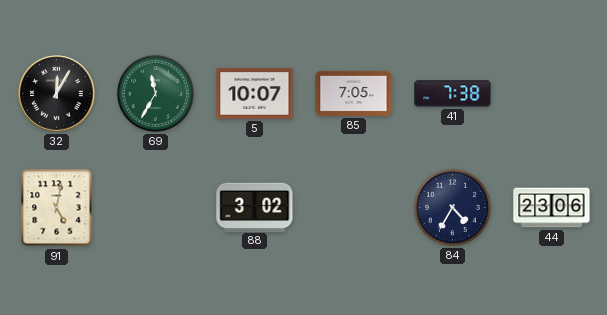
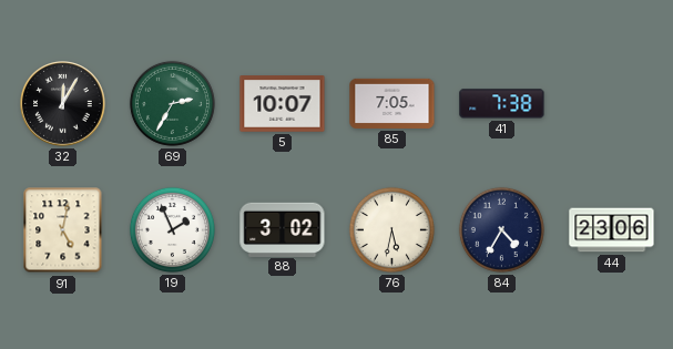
69: 11:35 -> 2:35 (172, 103)
19: none -> 1:56 (172, 229)
76: none -> 5:32 (391, 229)
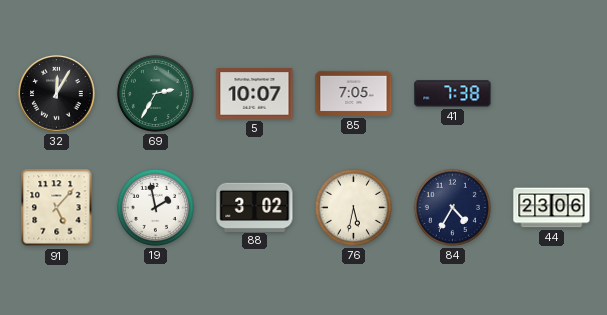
91: 5:02 -> 5:07 (57, 208)
19: 1:56 -> 1:58 (155, 207)
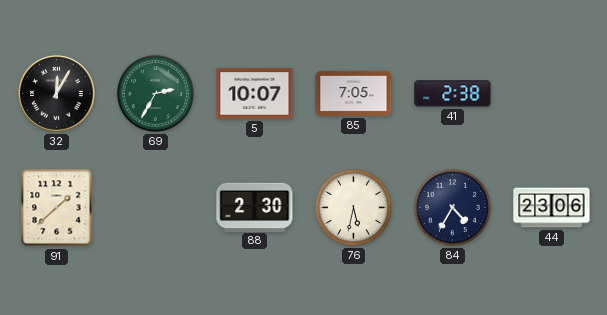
41: 7:38 -> 2:38 (453, 94)
91: 5:07 -> 1:38 (57, 208)
19: 1:58 -> none (155, 207)
88: 3:02 -> 2:30 (255, 207)
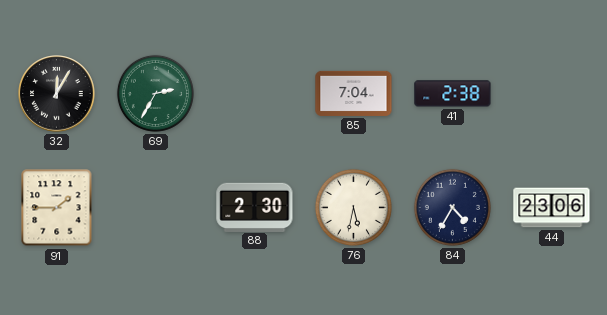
5: 10:07 -> none (255, 94)
85: 7:05 -> 7:04 (354, 93)
91: 1:38 -> 1:45 (57, 208)
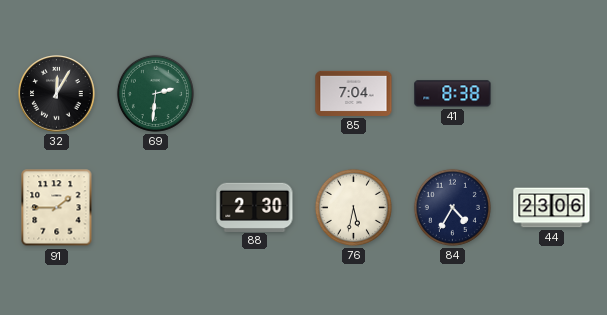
69: 2:35 -> 2:31 (155, 93)
41: 2:38 -> 8:38 (453, 94)
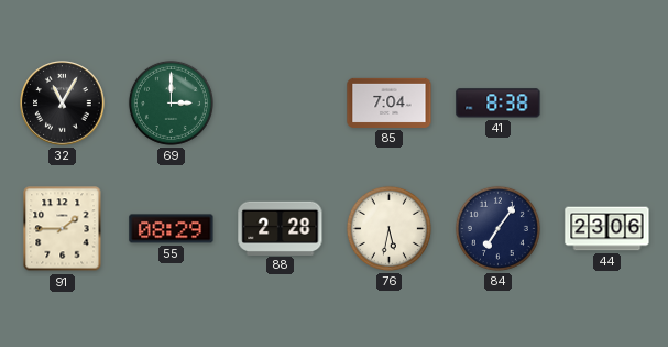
32: 12:05 -> 11:05 (63, 104)
69: 2:31 -> 3:00 (171, 102)
55: none -> 08:29 (172, 229)
88: 2:30 -> 2:28 (281, 228)
84: 4:35 -> 7:06 (497, 228)
